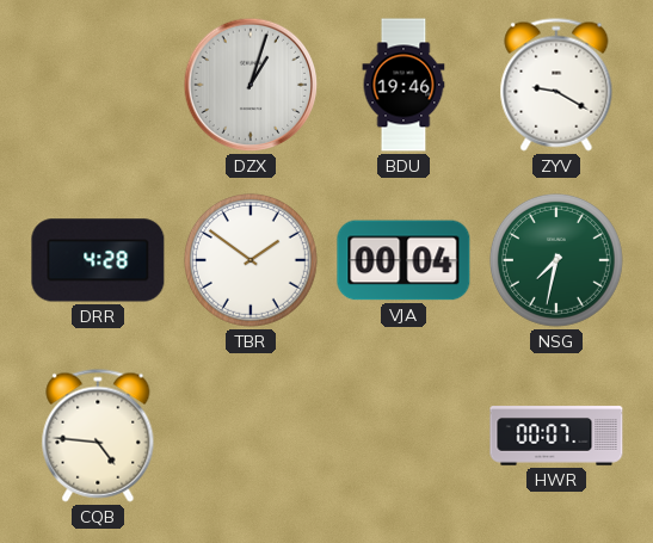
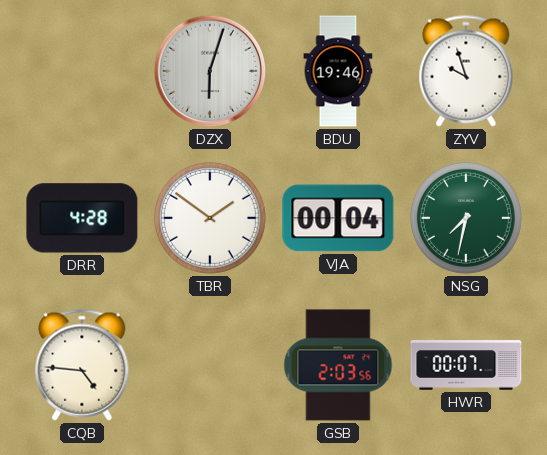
DZX: 1:03 -> 6:03 (210, 71)
ZYV: 9:20 -> 9:57 (466, 71)
GSB: none -> 2:03 (338, 365)
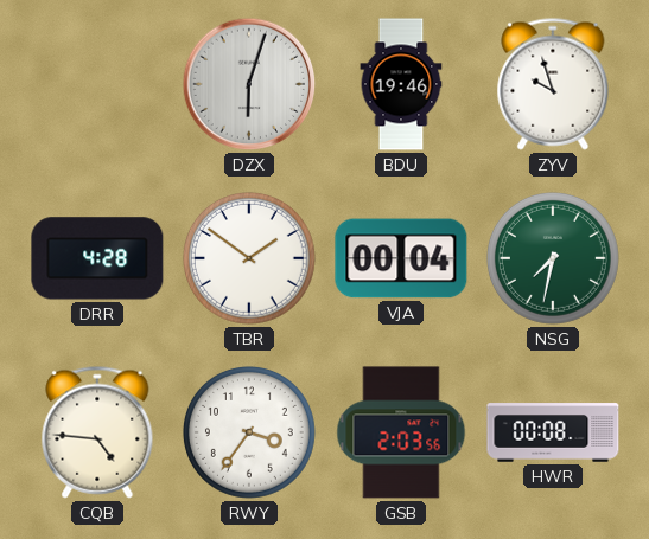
RWY: none -> 3:36 (249, 432)
HWR: 00:07 -> 00:08 (553, 432)
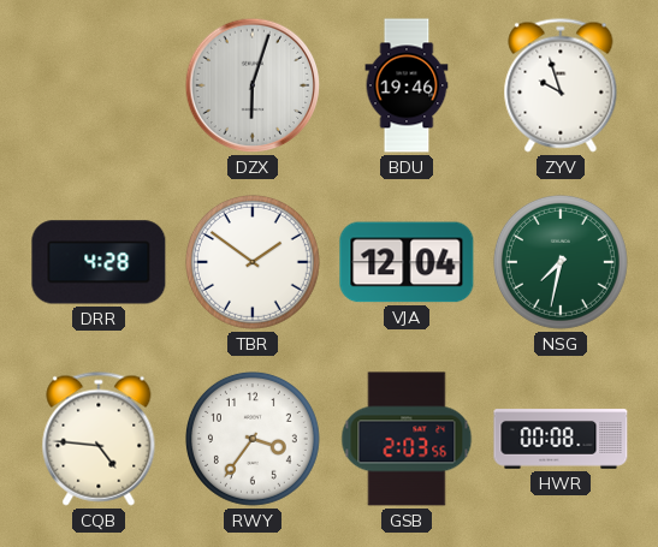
VJA: 00:04 -> 12:04 (407, 262)
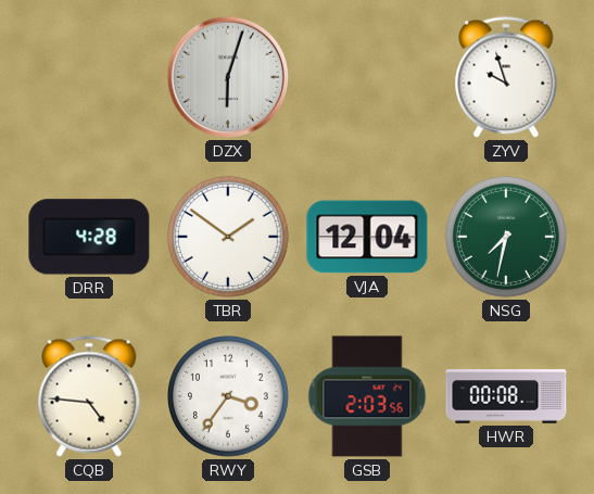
BDU: 19:46 -> none (407, 85)
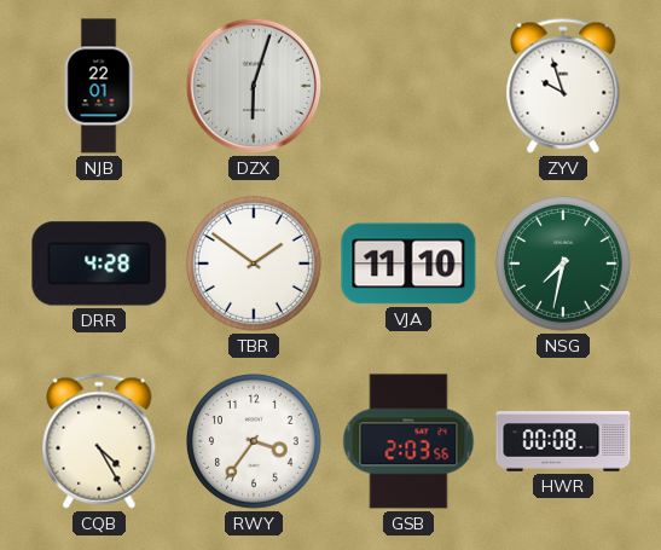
NJB: none -> 22:01 (99, 86)
VJA: 12:04 -> 11:10 (408, 264)
CQB: 4:46 -> 4:25 (99, 441)
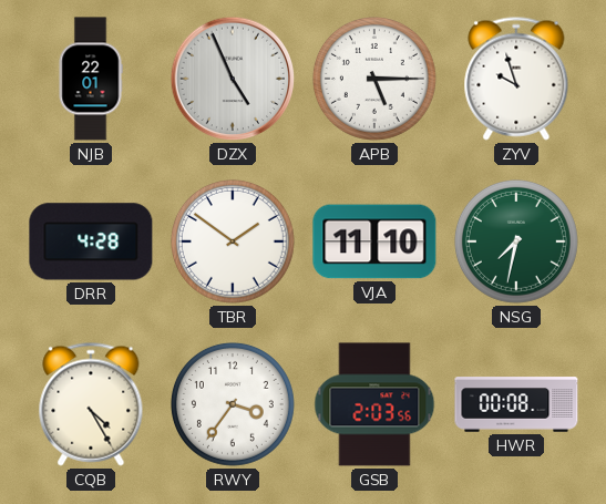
DZX: 6:03 -> 4:56 (233, 79)
APB: none -> 5:15 (374, 79)
